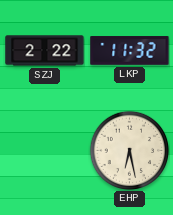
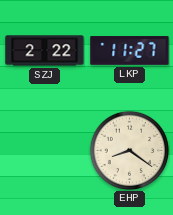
LKP: 11:32 -> 11:27 (130, 51)
EHP: 6:28 -> 8:21 (129, 150)
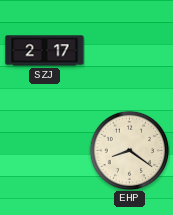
SZJ: 2:22 -> 2:17 (45, 51)
LKP: 11:27 -> none (130, 51)
